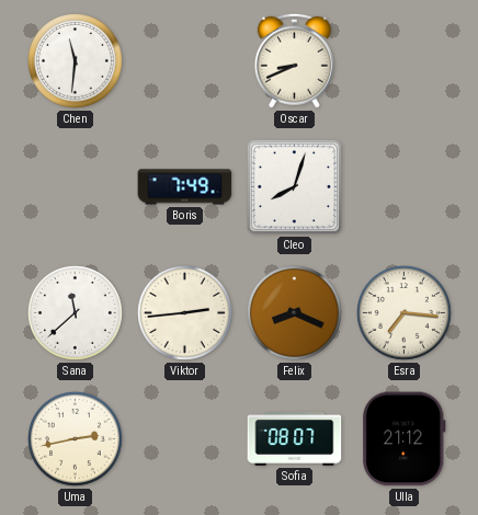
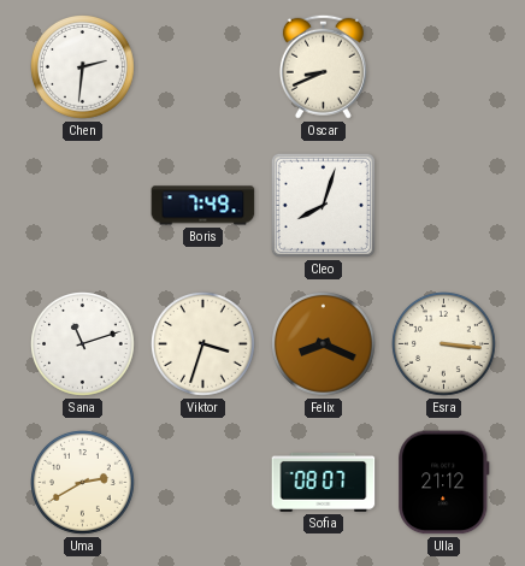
Chen: 11:31 -> 2:31 (83, 67)
Sana: 11:38 -> 11:12 (83, 344)
Viktor: 2:44 -> 3:33 (203, 344)
Esra: 7:16 -> 3:16 (444, 344)
Uma: 2:43 -> 2:40 (83, 483)
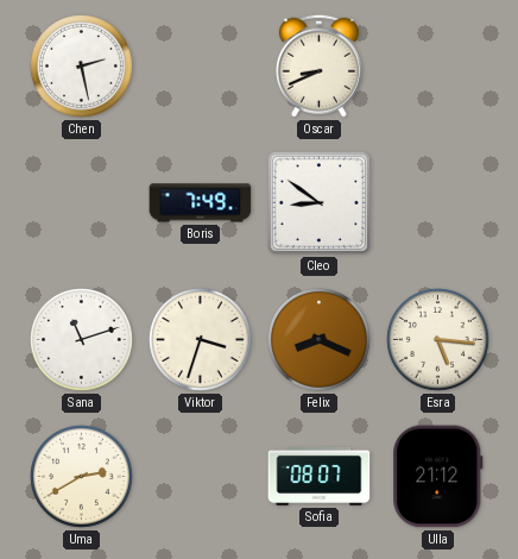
Chen: 2:31 -> 2:28 (82, 67)
Cleo: 8:03 -> 8:51 (318, 202)
Esra: 3:16 -> 5:16 (438, 340)
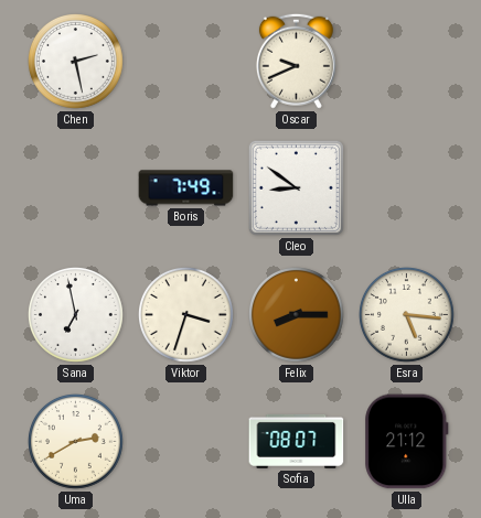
Oscar: 8:41 -> 9:41 (296, 61)
Sana: 11:12 -> 6:58 (76, 315)
Felix: 8:19 -> 8:15 (297, 315)
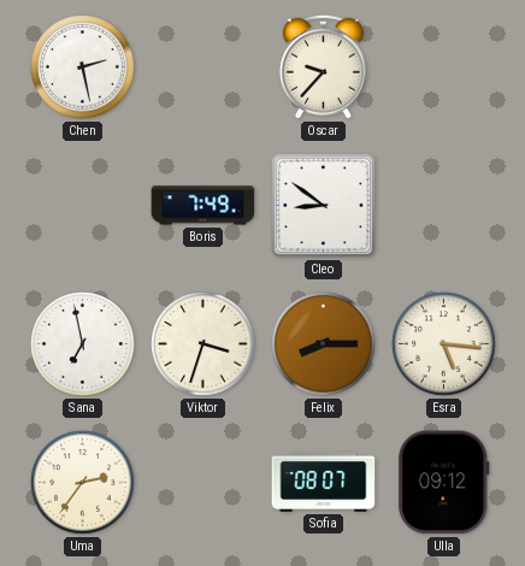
Oscar: 9:41 -> 9:37 (323, 66)
Uma: 2:40 -> 2:36 (83, 483)
Ulla: 21:12 -> 09:12 (444, 483)
